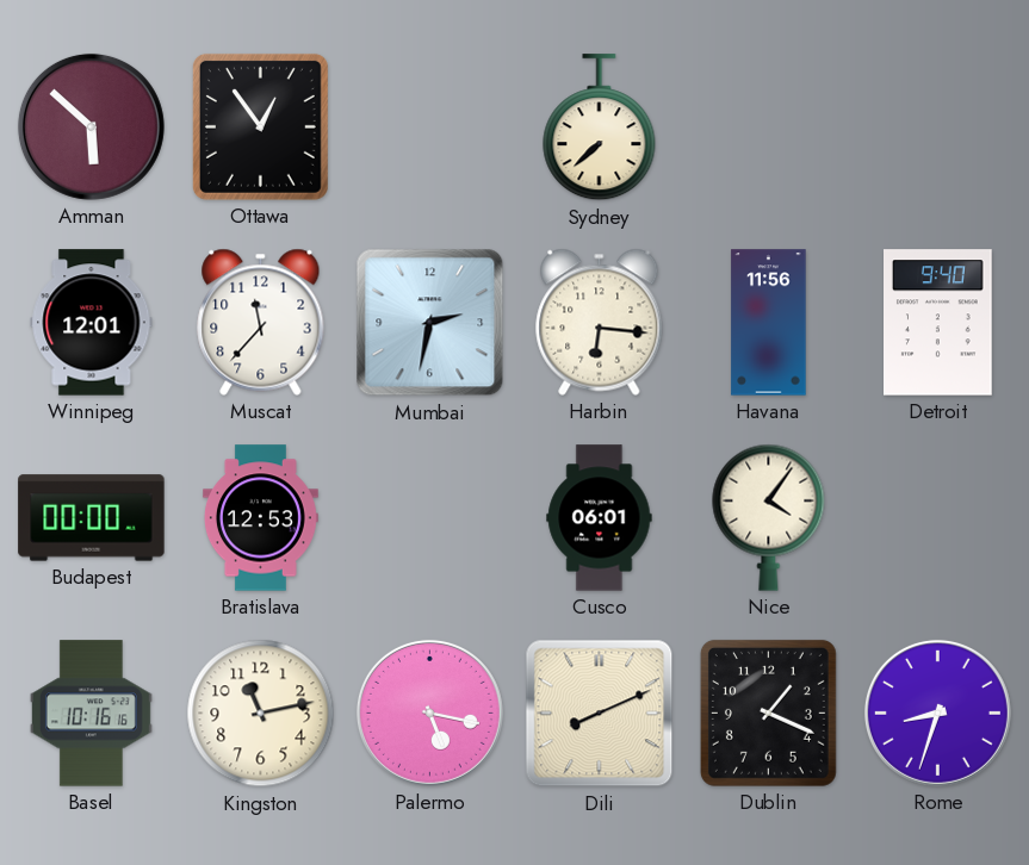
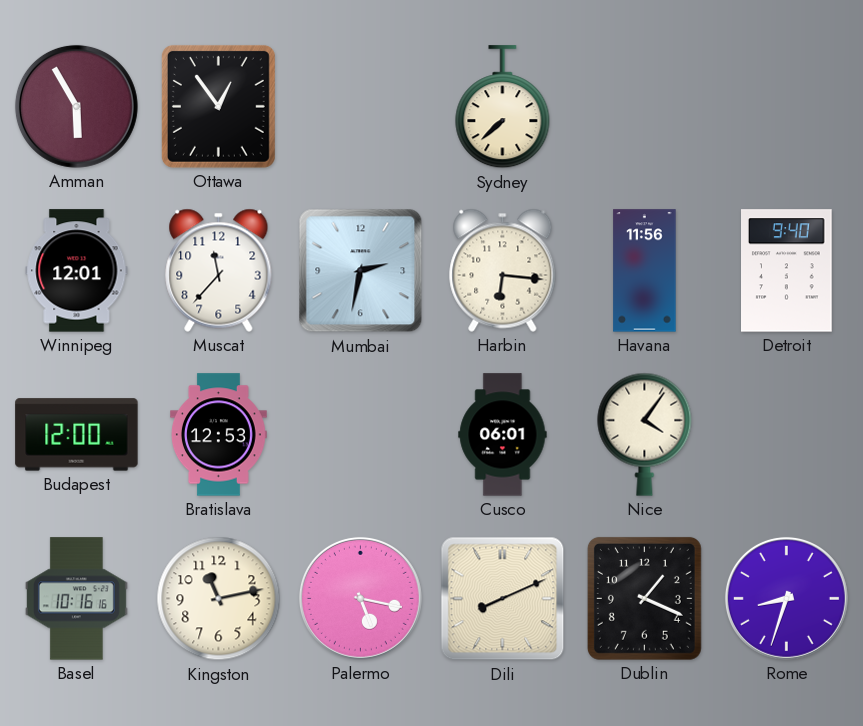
Amman: 5:52 -> 5:55 (76, 106)
Budapest: 00:00 -> 12:00 (77, 435)
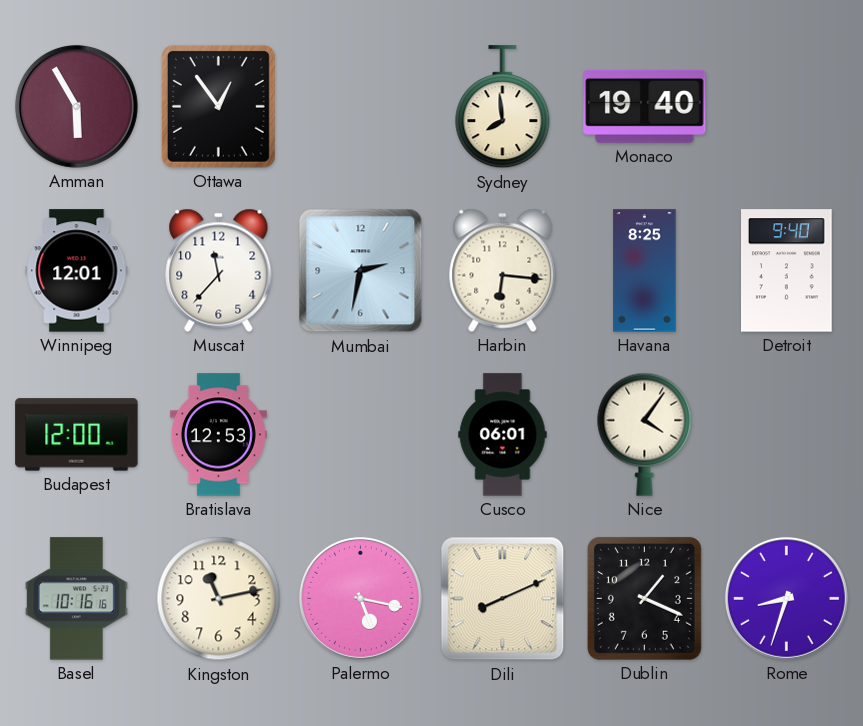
Sydney: 7:38 -> 7:59 (503, 107)
Monaco: none -> 19:40 (645, 106)
Havana: 11:56 -> 8:25 (645, 271)
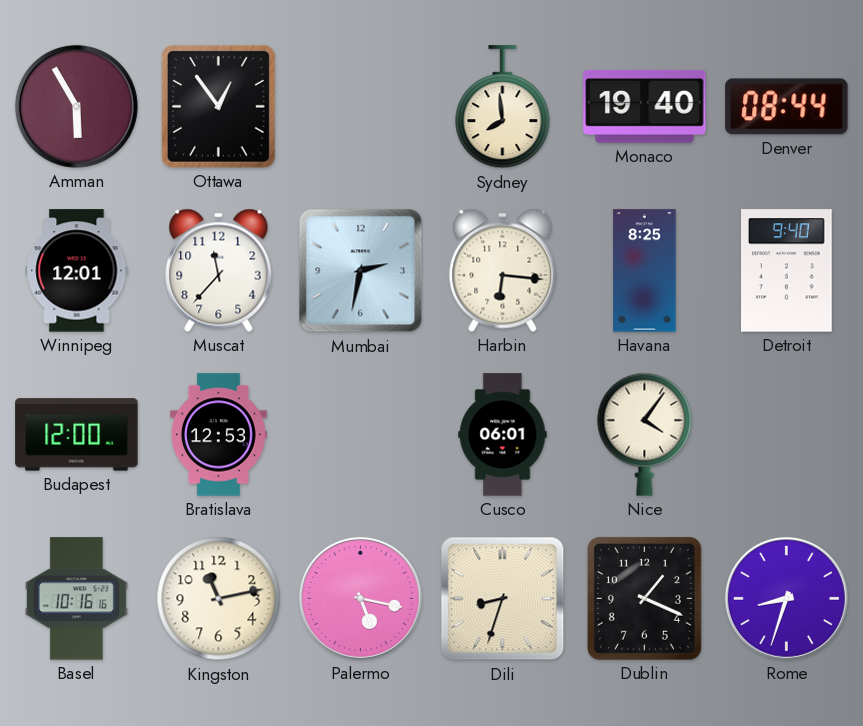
Denver: none -> 08:44 (787, 107)
Dili: 8:11 -> 8:33 (503, 599)
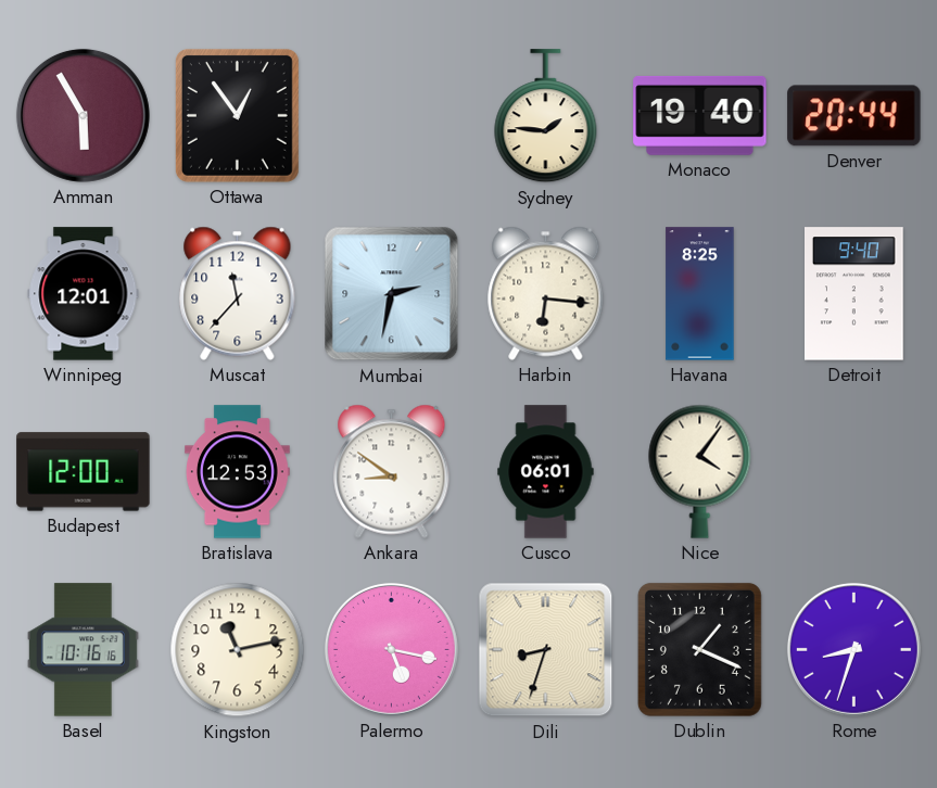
Sydney: 7:59 -> 1:46 (546, 116)
Denver: 08:44 -> 20:44 (854, 116)
Ankara: none -> 8:51 (392, 471)
